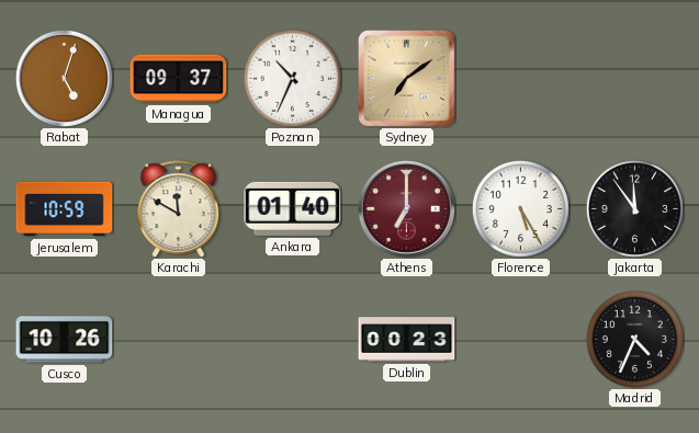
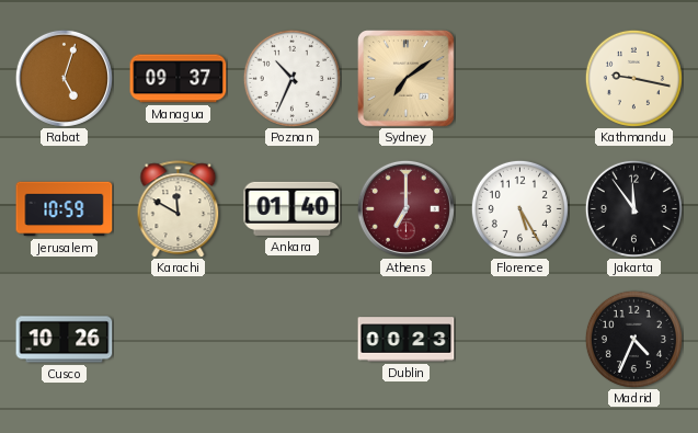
Kathmandu: none -> 9:17 (633, 78)
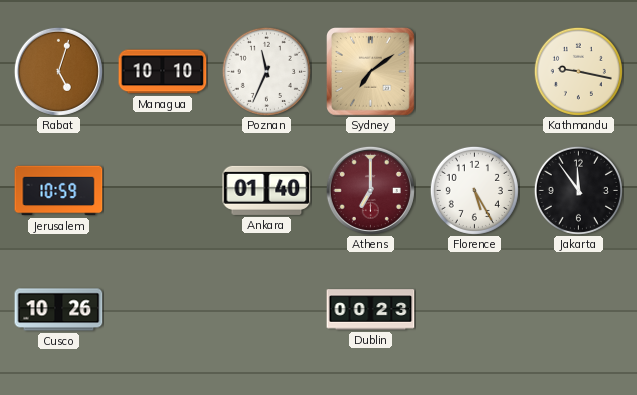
Managua: 09:37 -> 10:10 (163, 72)
Poznan: 10:34 -> 11:34 (266, 71)
Karachi: 11:50 -> none (179, 209)
Madrid: 4:34 -> none (633, 339)
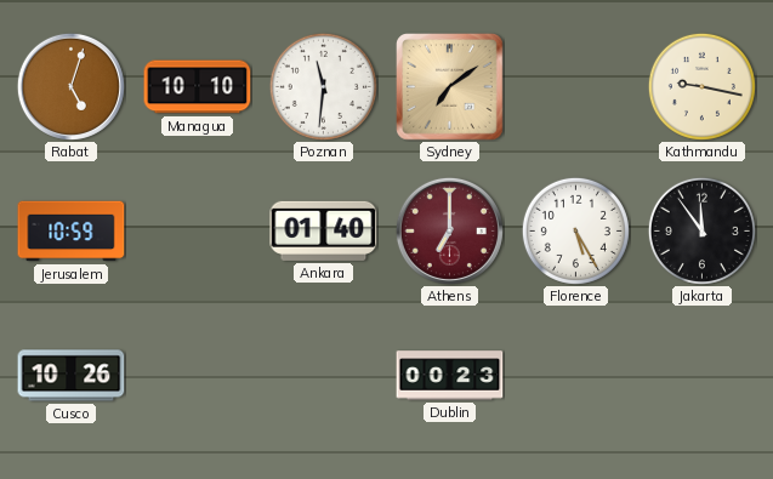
Poznan: 11:34 -> 11:31 (323, 86)
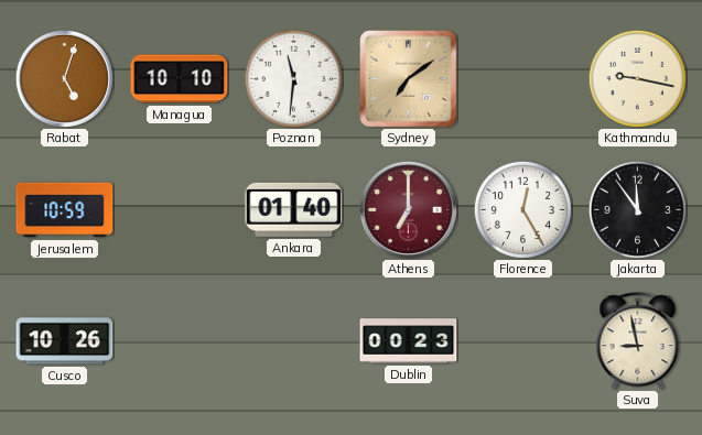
Florence: 5:25 -> 12:25 (522, 209)
Suva: none -> 8:58 (638, 341)
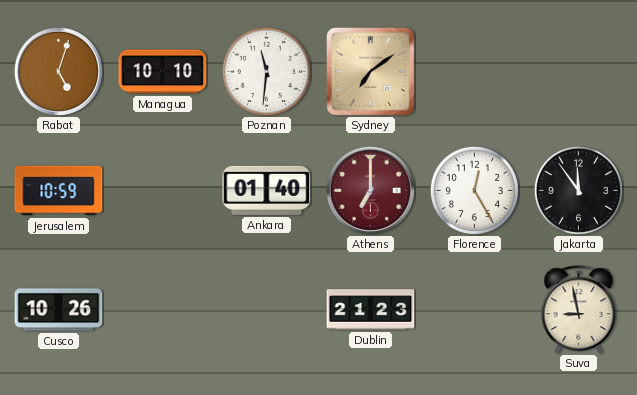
Kathmandu: 9:17 -> none (637, 78)
Dublin: 00:23 -> 21:23 (371, 310)
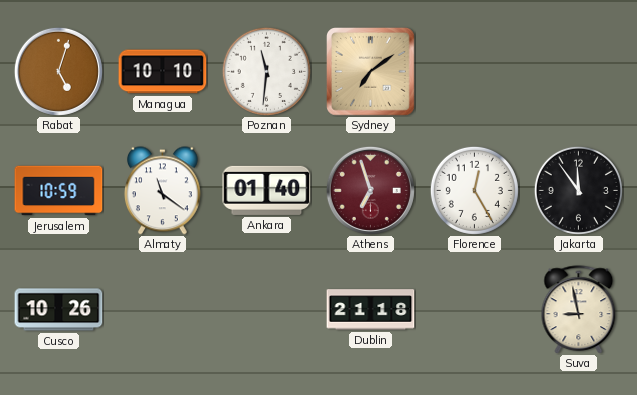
Almaty: none -> 11:21 (162, 191)
Athens: 7:00 -> 6:57 (370, 190)
Dublin: 21:23 -> 21:18 (371, 310)
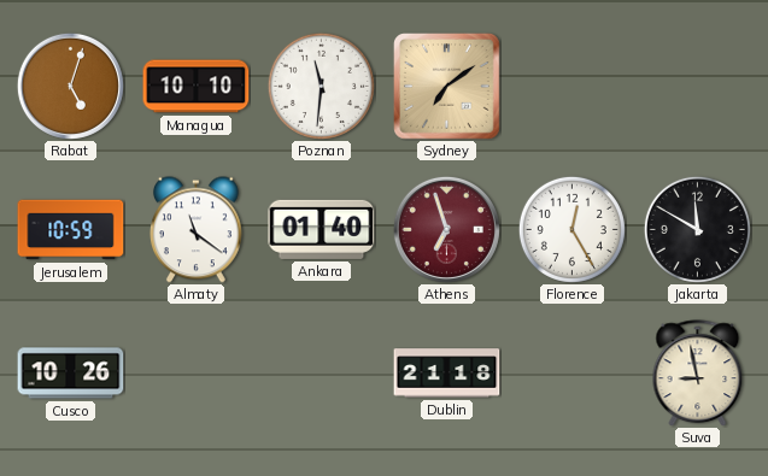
Jakarta: 11:54 -> 11:50 (697, 229)
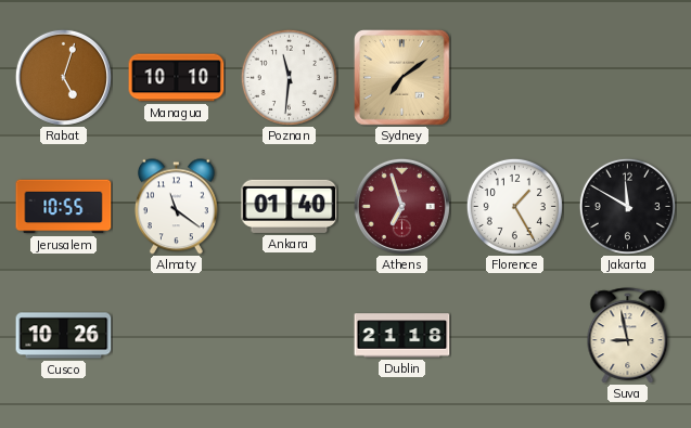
Jerusalem: 10:59 -> 10:55 (64, 207)
Florence: 12:25 -> 1:25 (514, 206)
